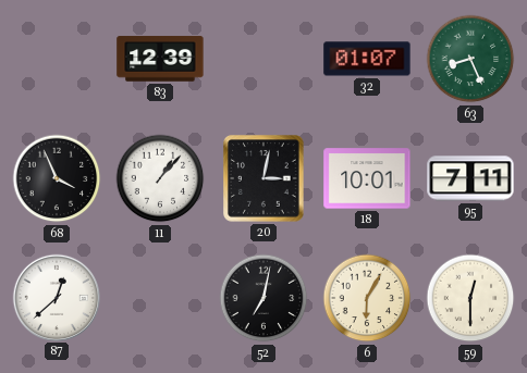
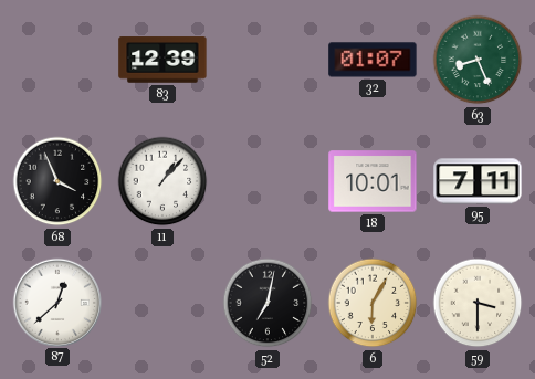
20: 3:02 -> none (265, 178)
59: 12:30 -> 3:30 (478, 303)
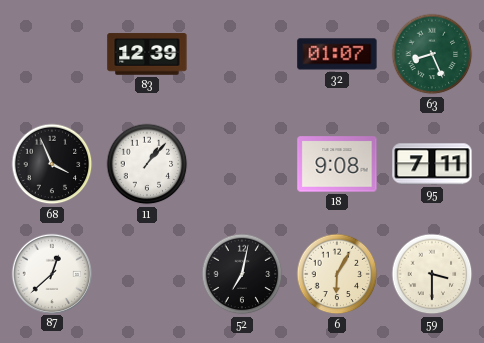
18: 10:01 -> 9:08 (337, 164)
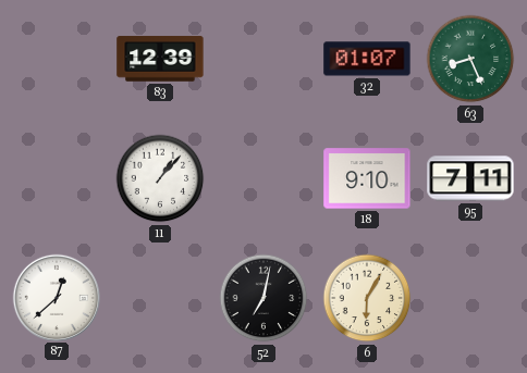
68: 3:56 -> none (52, 164)
18: 9:08 -> 9:10 (367, 178)
59: 3:30 -> none (432, 274)
